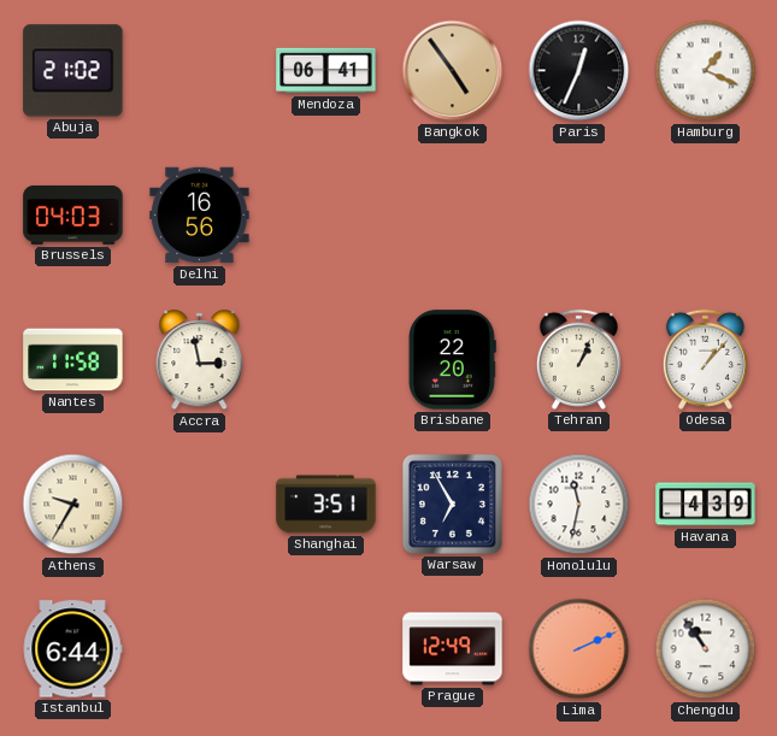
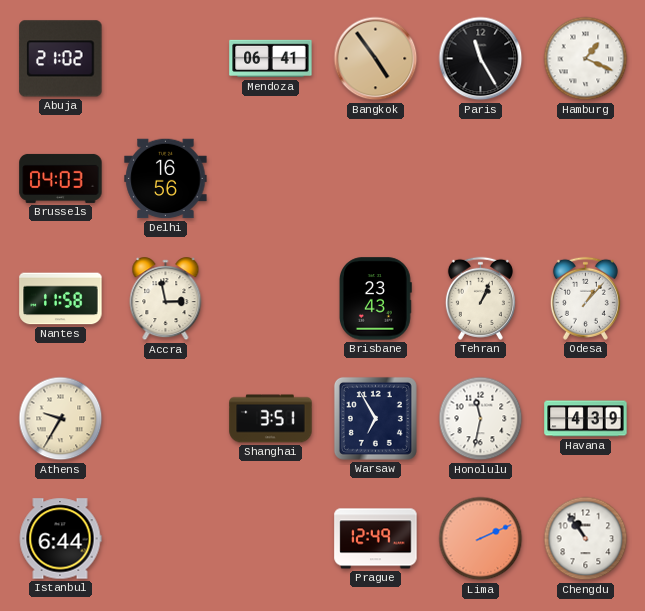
Paris: 12:34 -> 11:25 (481, 59)
Brisbane: 22:20 -> 23:43 (376, 299)
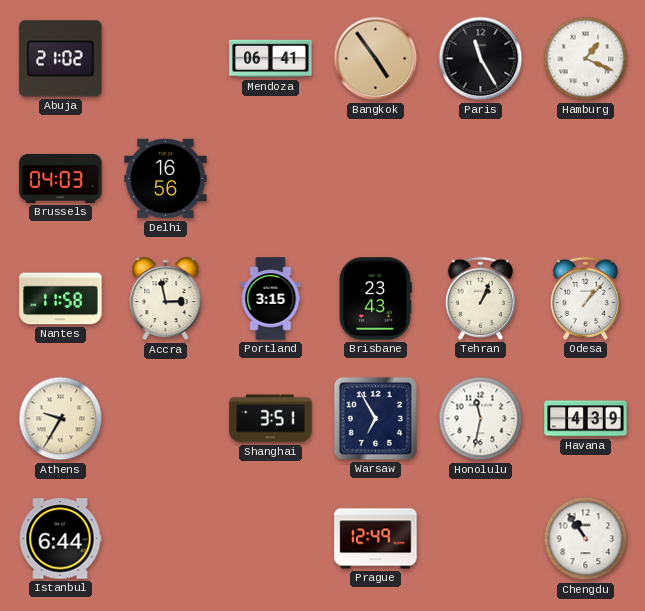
Portland: none -> 3:15 (271, 299)
Lima: 2:11 -> none (481, 539)
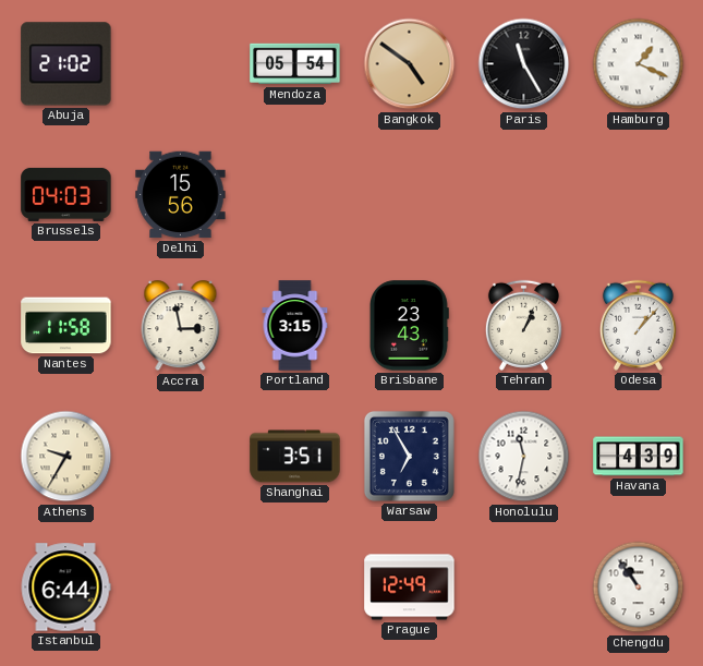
Mendoza: 06:41 -> 05:54 (295, 64)
Bangkok: 4:54 -> 4:51 (410, 64)
Delhi: 16:56 -> 15:56 (181, 195)
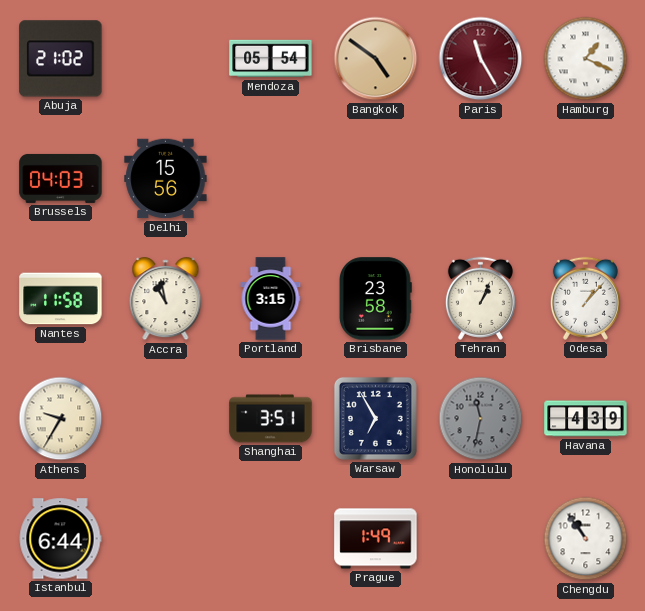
Paris dial: black -> burgundy (481, 59)
Accra: 2:58 -> 10:58 (166, 299)
Brisbane: 23:43 -> 23:58 (376, 299)
Honolulu dial: white -> grey (481, 419)
Prague: 12:49 -> 1:49 (376, 539)
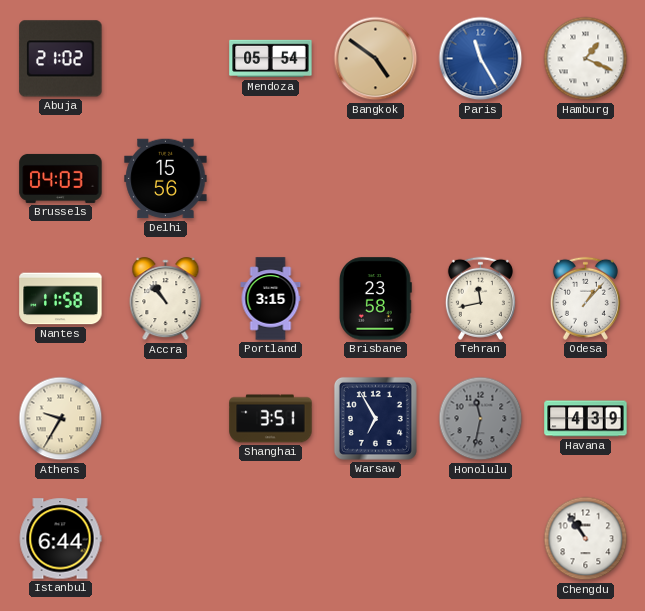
Paris dial: burgundy -> blue (481, 59)
Accra: 10:58 -> 10:53 (166, 299)
Tehran: 1:04 -> 11:43 (480, 298)
Prague: 1:49 -> none (376, 539)
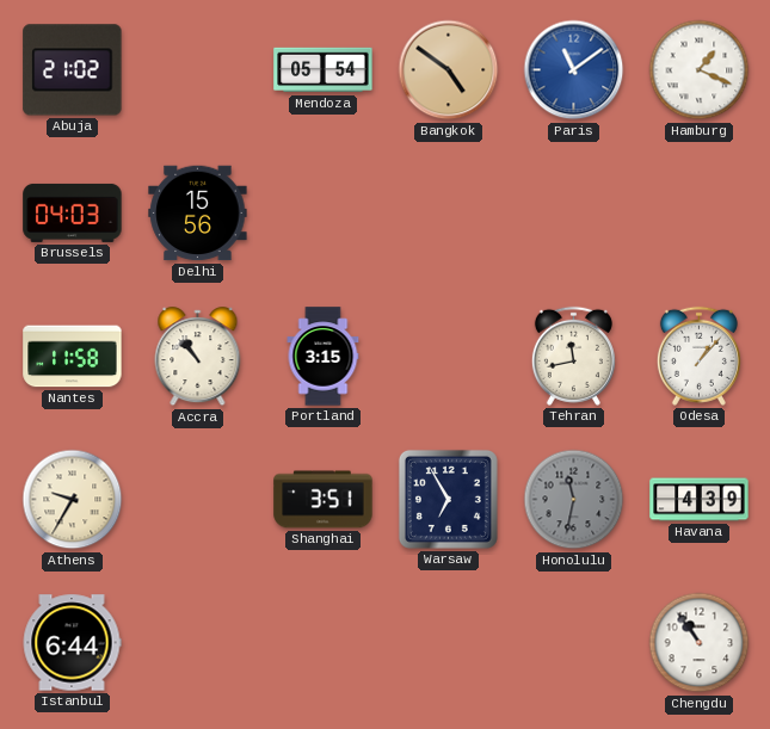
Paris: 11:25 -> 11:09 (574, 70)
Brisbane: 23:58 -> none (376, 299)
